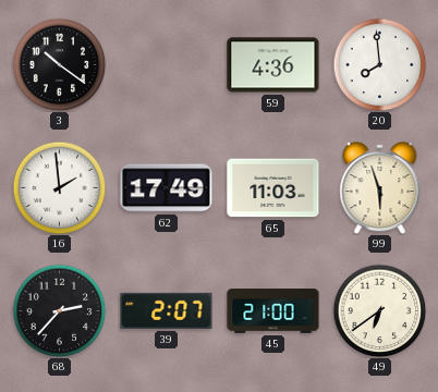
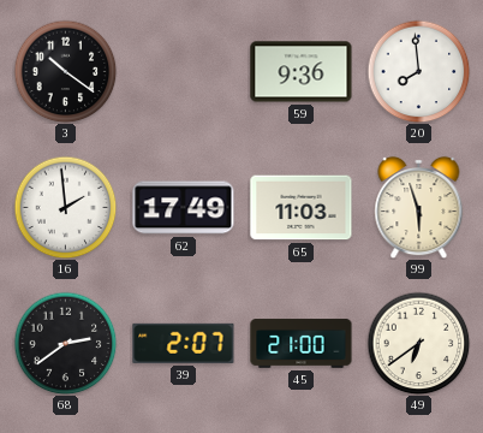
59: 4:36 -> 9:36 (302, 72)
68: 2:37 -> 2:39 (65, 343)
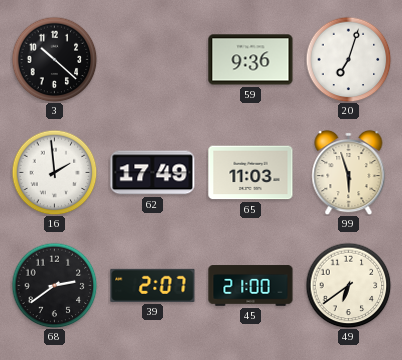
3: 10:21 -> 10:22 (54, 59)
20: 7:59 -> 7:03 (348, 59)
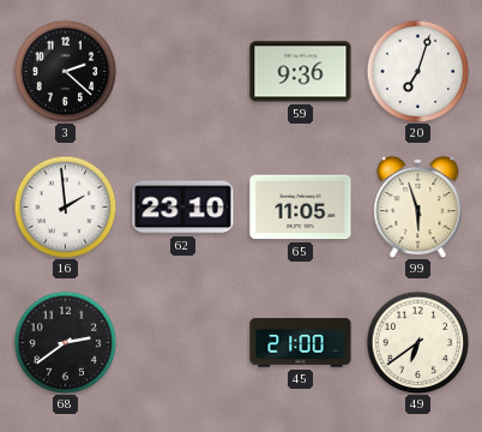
3: 10:22 -> 2:22 (65, 71)
62: 17:49 -> 23:10 (183, 208)
65: 11:03 -> 11:05 (301, 208)
39: 2:07 -> none (153, 285)
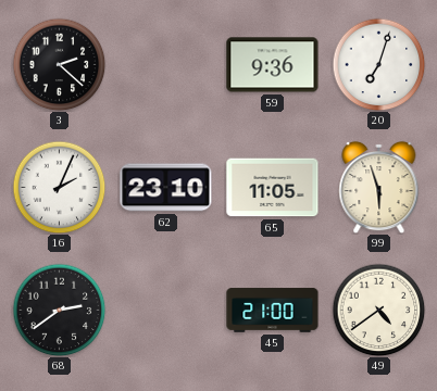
16: 1:59 -> 2:04 (59, 187)
49: 6:39 -> 4:39 (378, 310)
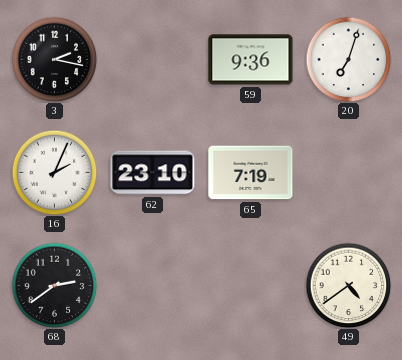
3: 2:22 -> 2:17 (54, 59)
65: 11:05 -> 7:19 (251, 173)
99: 5:57 -> none (379, 187)
45: 21:00 -> none (273, 311)
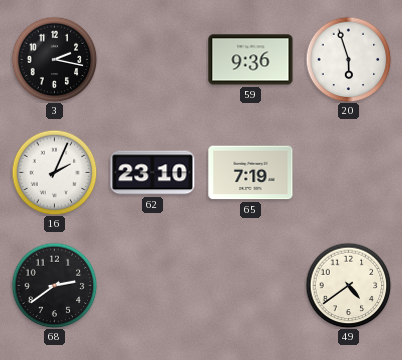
20: 7:03 -> 5:57 (348, 59)
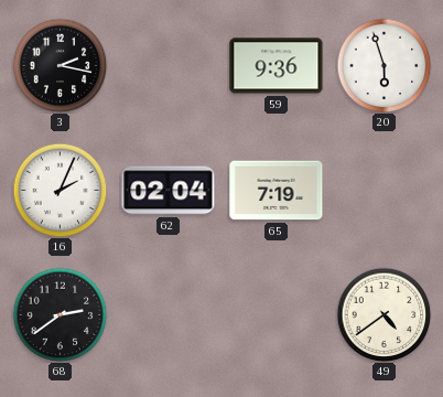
62: 23:10 -> 02:04 (169, 191)
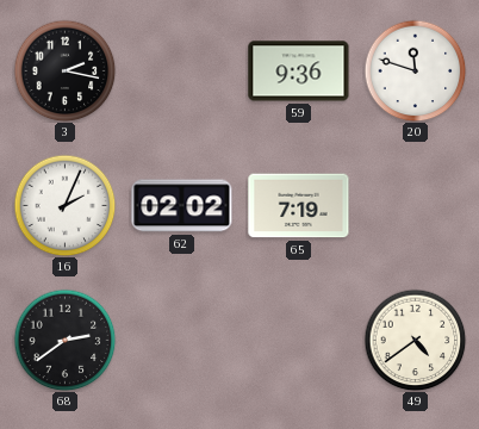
20: 5:57 -> 11:48 (415, 70)
62: 02:04 -> 02:02 (182, 206)
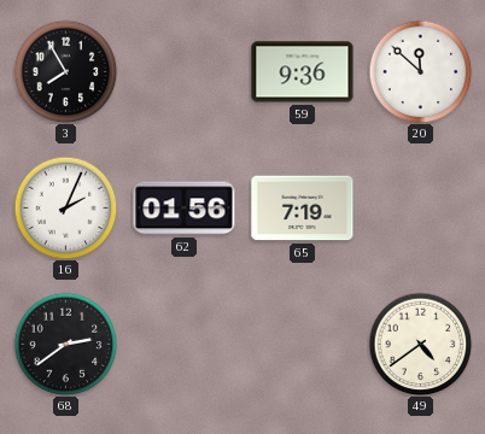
3: 2:17 -> 7:55 (65, 71)
20: 11:48 -> 11:52 (420, 71)
62: 02:02 -> 01:56 (185, 209)
